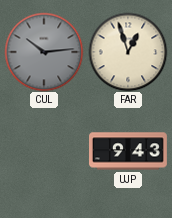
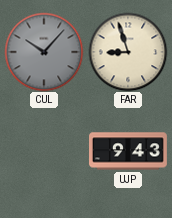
CUL: 10:14 -> 10:07 (44, 52)
FAR: 12:57 -> 8:57 (128, 52)
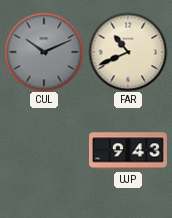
CUL: 10:07 -> 10:11 (44, 52)
FAR: 8:57 -> 10:41 (128, 52)
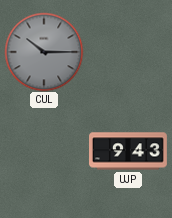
CUL: 10:11 -> 10:15 (44, 52)
FAR: 10:41 -> none (128, 52)
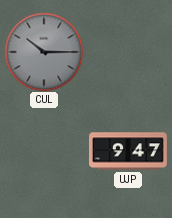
UJP: 9:43 -> 9:47 (129, 151)
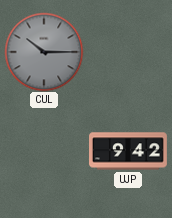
UJP: 9:47 -> 9:42 (129, 151)
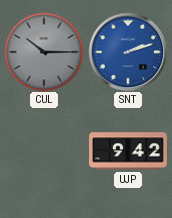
SNT: none -> 2:12 (128, 52)
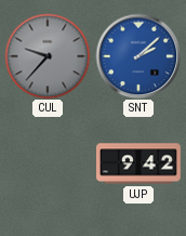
CUL: 10:15 -> 9:37 (48, 56)
SNT: 2:12 -> 2:08 (138, 56)
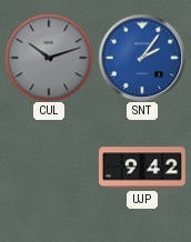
CUL: 9:37 -> 10:12 (49, 58)
SNT: 2:08 -> 2:06 (142, 58)
